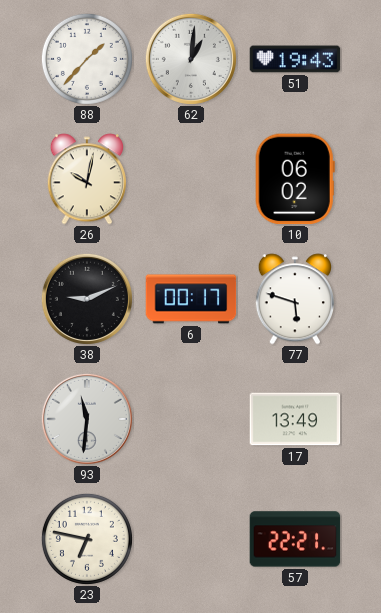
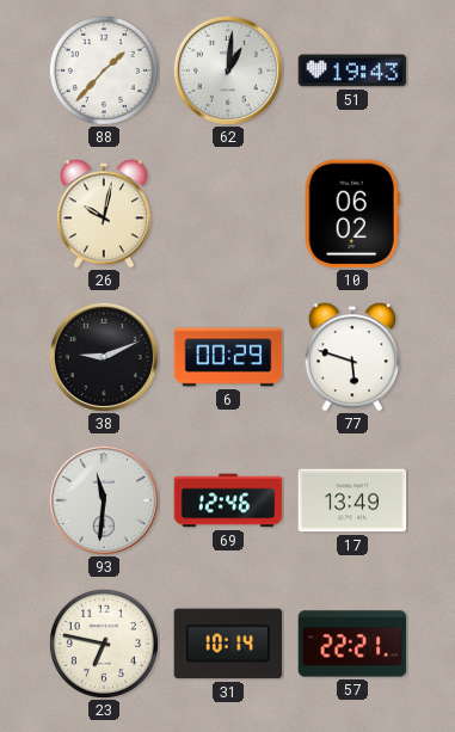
6: 00:17 -> 00:29 (228, 357)
69: none -> 12:46 (228, 500)
31: none -> 10:14 (228, 644)
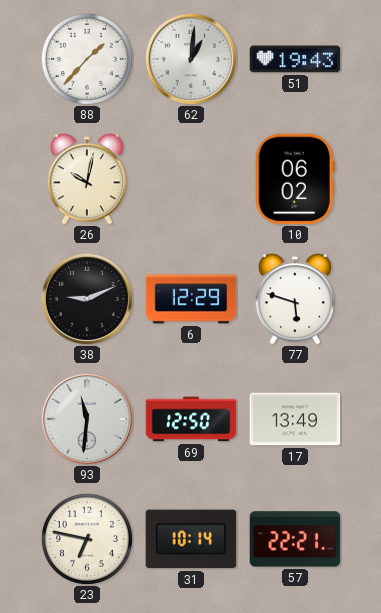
6: 00:29 -> 12:29 (191, 299)
69: 12:46 -> 12:50 (191, 419)
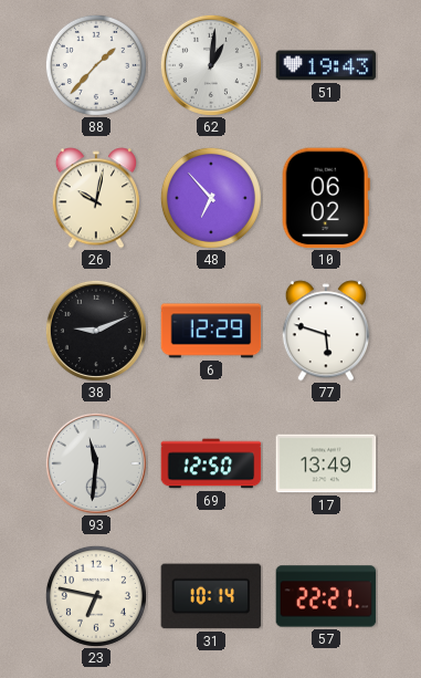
48: none -> 6:53 (211, 198)
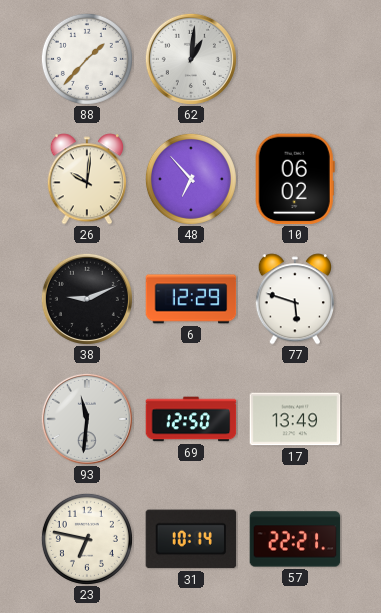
51: 19:43 -> none (326, 65)
26: 10:02 -> 10:01 (86, 179)
